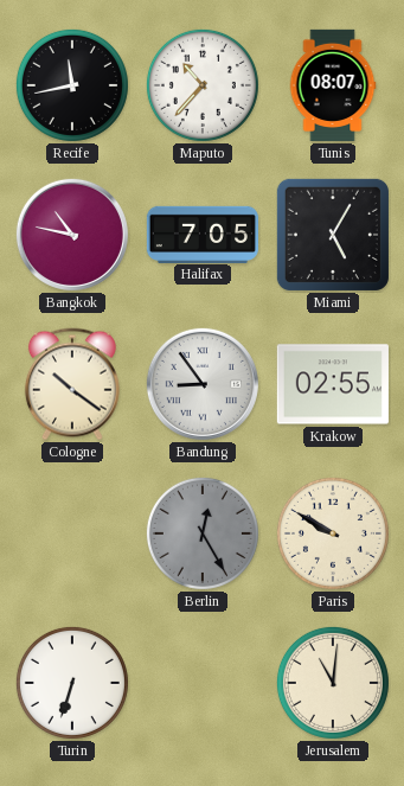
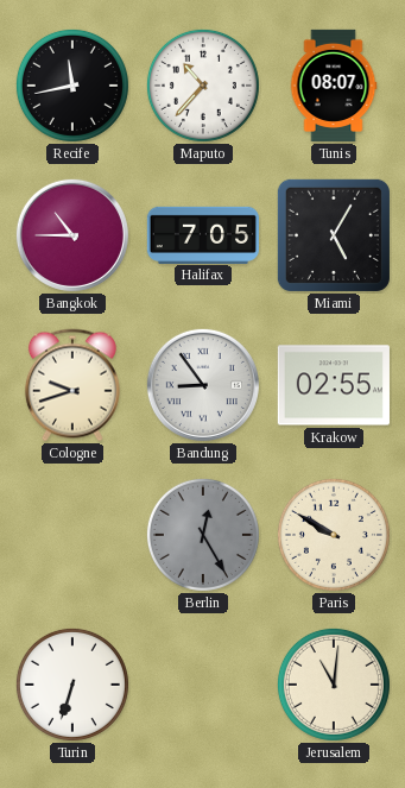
Bangkok: 10:47 -> 10:45 (72, 235)
Cologne: 10:21 -> 9:42 (72, 385)
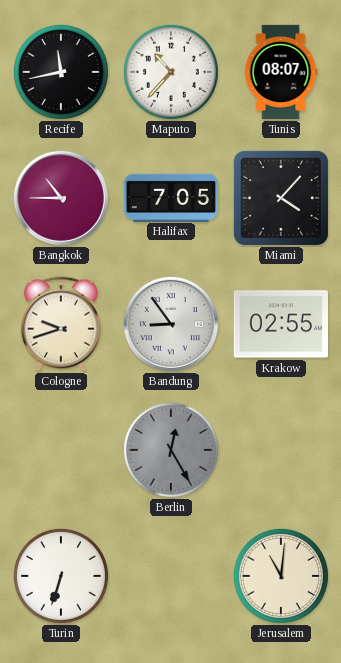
Miami: 5:05 -> 4:07 (281, 198)
Paris: 9:50 -> none (334, 535)
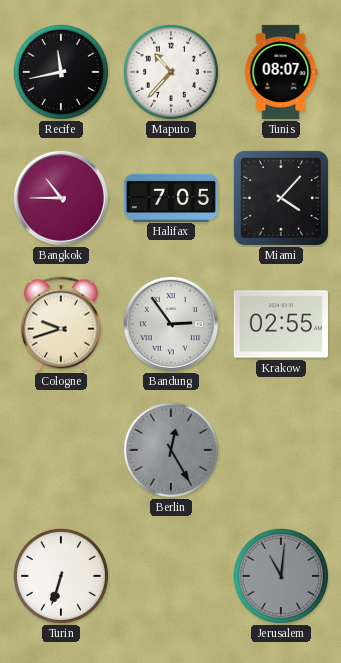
Bandung: 8:54 -> 2:54 (171, 324)
Jerusalem dial: cream -> grey (281, 576)
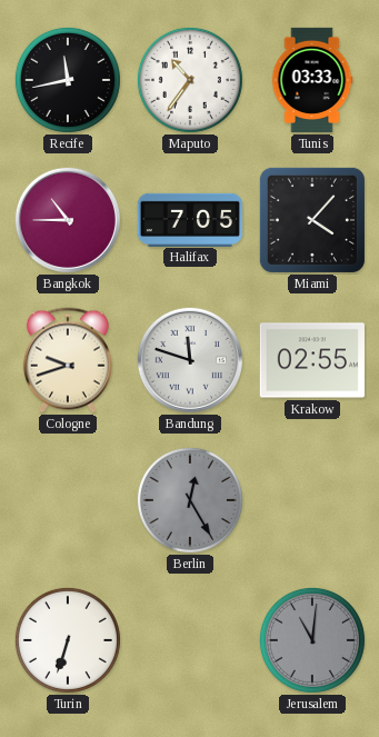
Maputo: 10:37 -> 10:36 (190, 80)
Tunis: 08:07 -> 03:33 (312, 80)
Bandung: 2:54 -> 11:48 (190, 360)
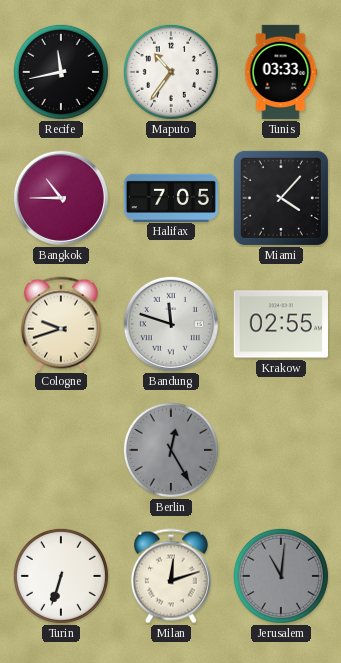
Milan: none -> 12:12 (171, 576)
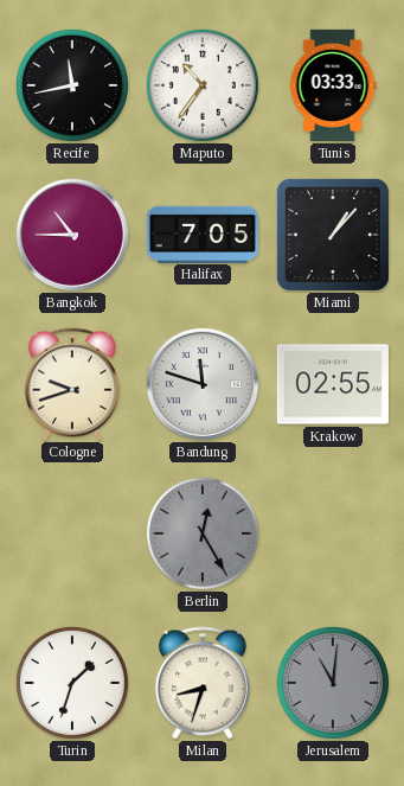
Miami: 4:07 -> 1:07 (333, 235)
Turin: 6:33 -> 1:33 (72, 683)
Milan: 12:12 -> 8:33 (203, 683)
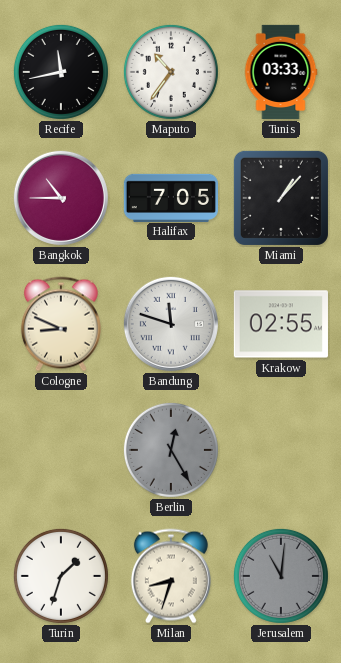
Cologne: 9:42 -> 8:49 (61, 324)
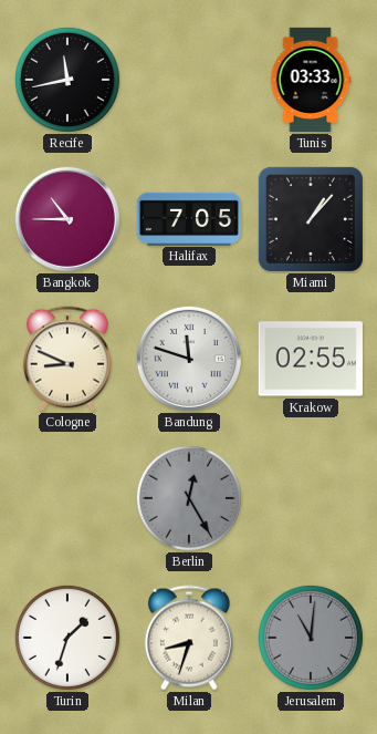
Maputo: 10:36 -> none (171, 72)
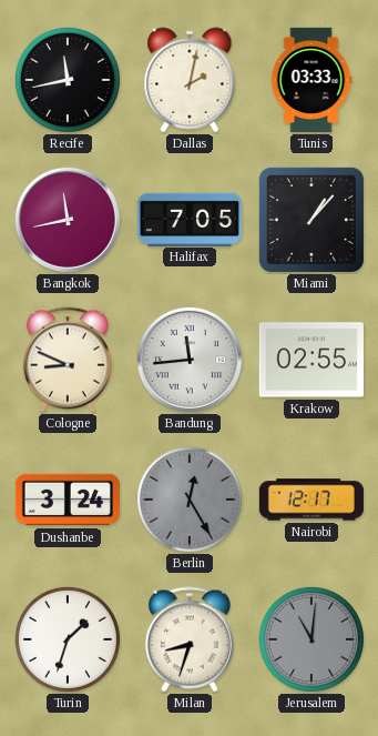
Dallas: none -> 2:02 (190, 80)
Bangkok: 10:45 -> 11:43 (68, 220)
Bandung: 11:48 -> 11:44 (190, 360)
Dushanbe: none -> 3:24 (68, 500)
Nairobi: none -> 12:17 (311, 500)
